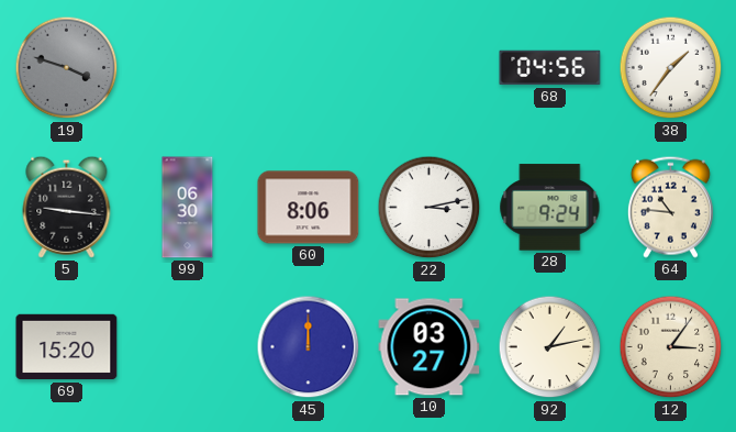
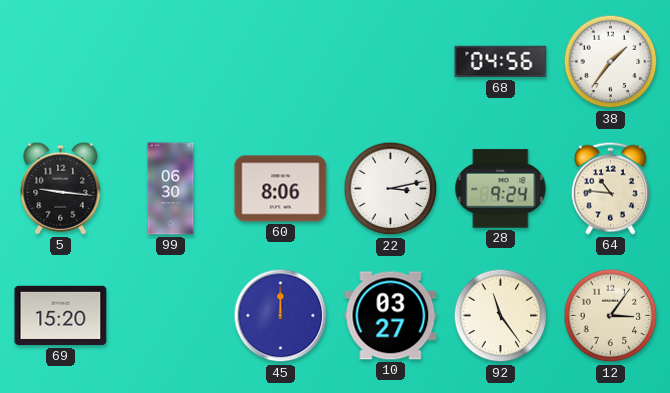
19: 3:48 -> none (67, 68)
92: 1:13 -> 11:24 (501, 316)
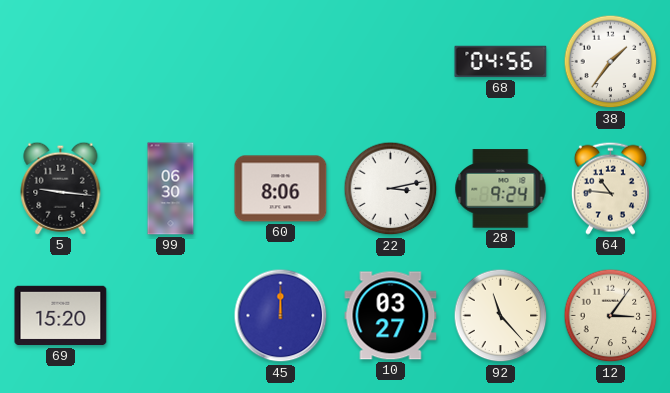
92: 11:24 -> 11:23 (501, 316)
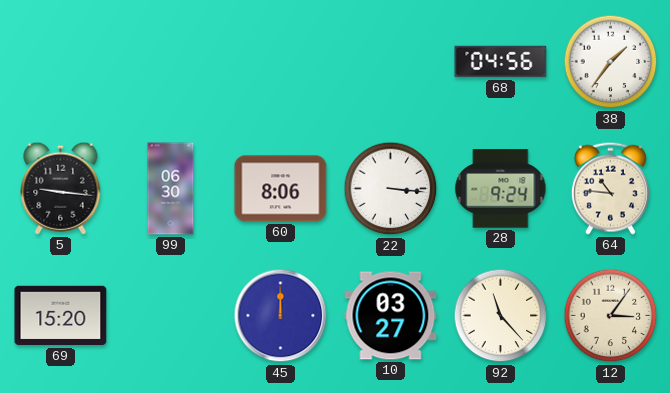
22: 3:13 -> 3:16 (391, 189)
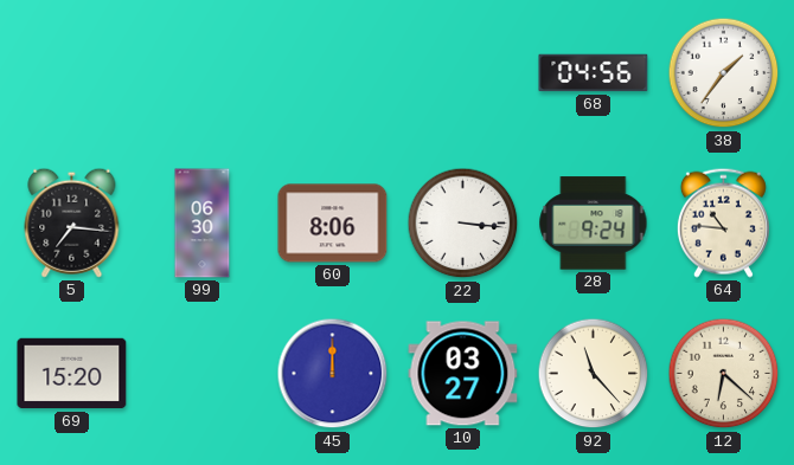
5: 9:16 -> 7:16 (72, 222)
12: 3:06 -> 6:22 (724, 374)
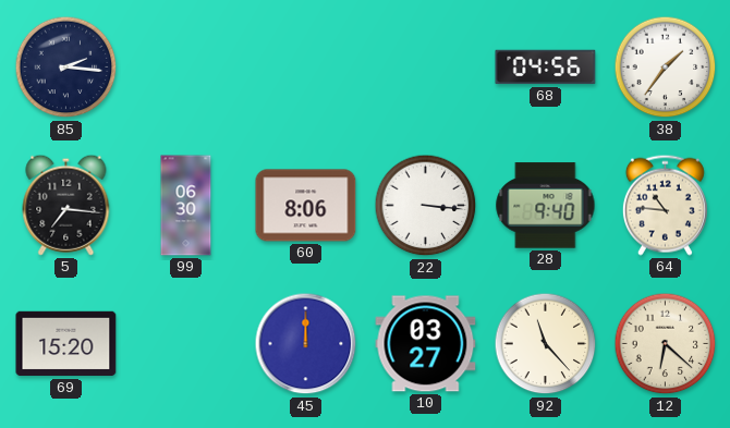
85: none -> 2:16 (66, 68)
28: 9:24 -> 9:40 (546, 206)
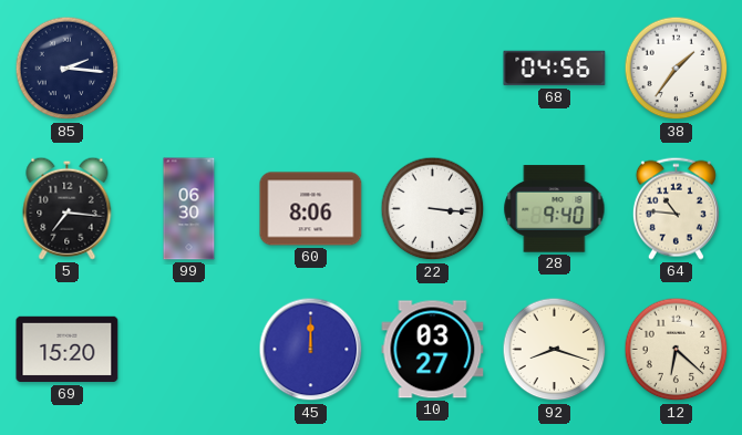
92: 11:23 -> 8:18 (555, 350)
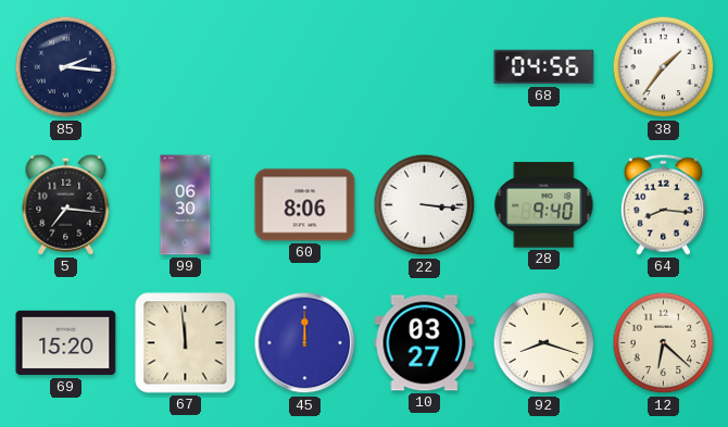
64: 10:46 -> 8:16 (663, 204)
67: none -> 11:59 (186, 343)
